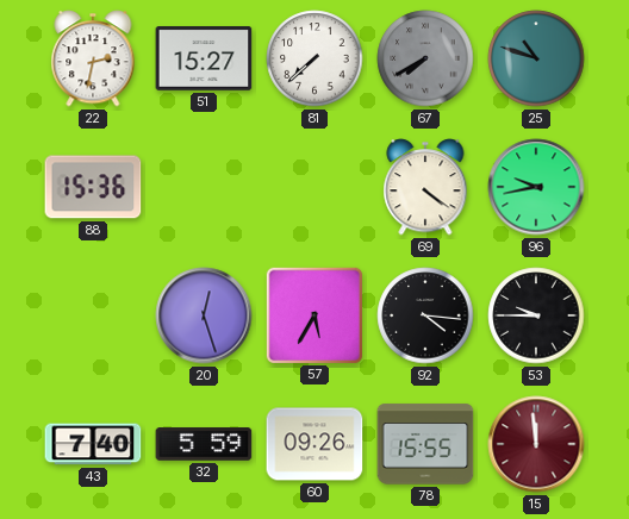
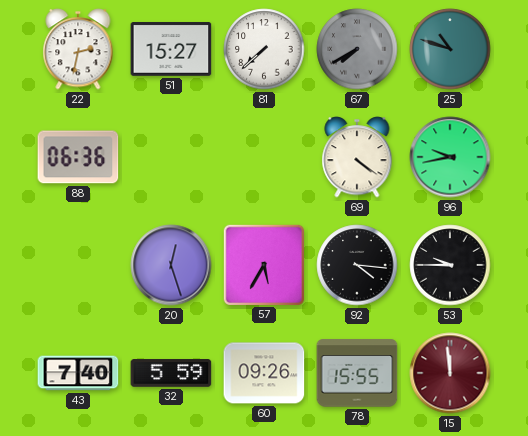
88: 15:36 -> 06:36 (78, 157)
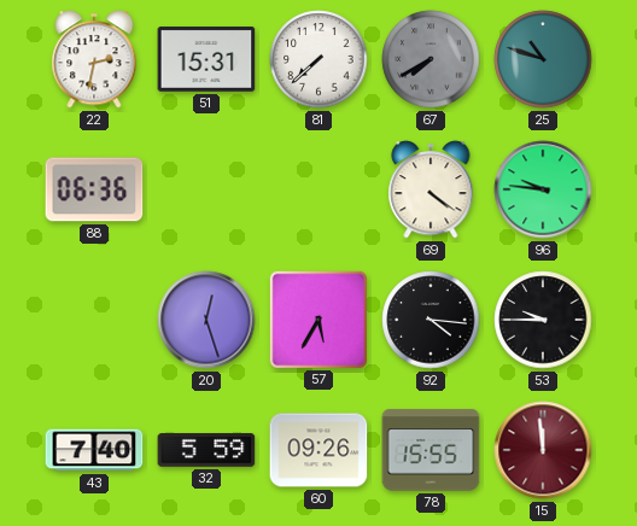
51: 15:27 -> 15:31 (206, 59)
96: 9:43 -> 9:46 (543, 189)
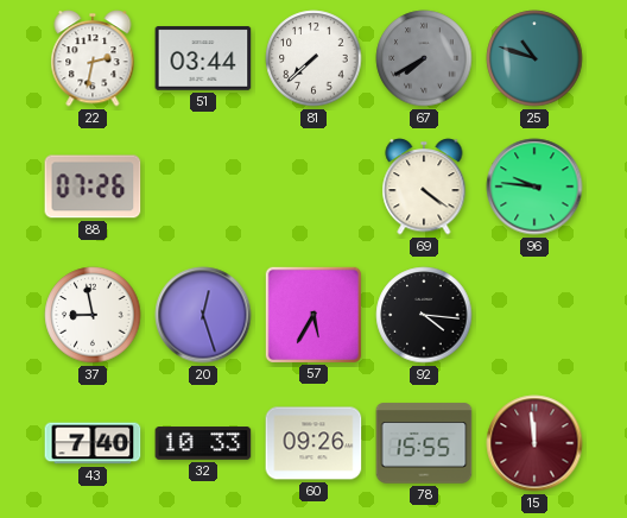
51: 15:31 -> 03:44 (203, 58)
88: 06:36 -> 07:26 (93, 187)
37: none -> 8:58 (93, 315)
53: 9:45 -> none (543, 320)
32: 5:59 -> 10:33 (203, 443)
